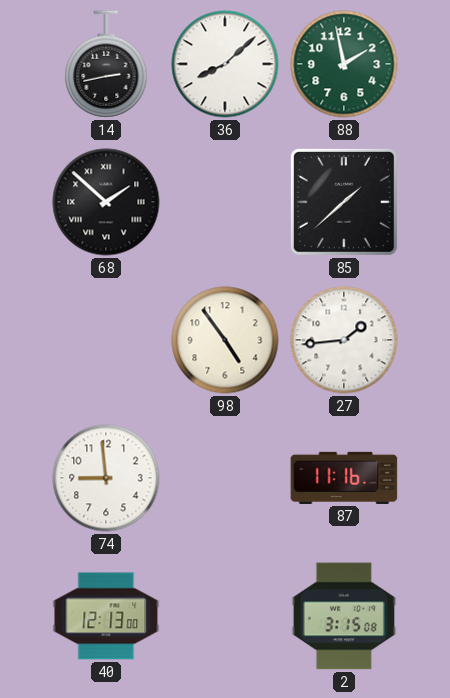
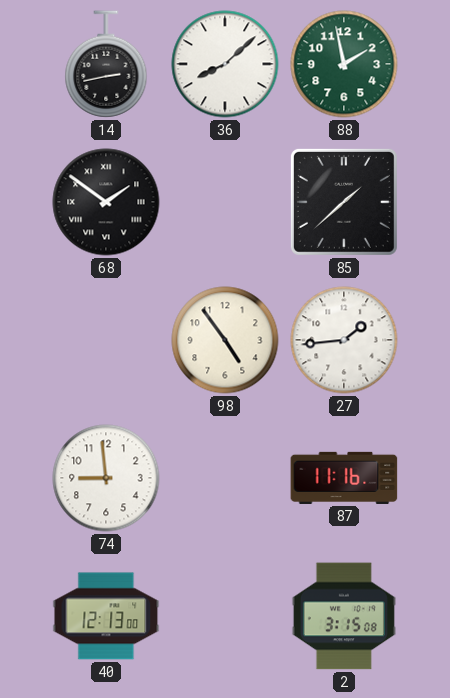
68: 1:52 -> 1:51 (106, 202)
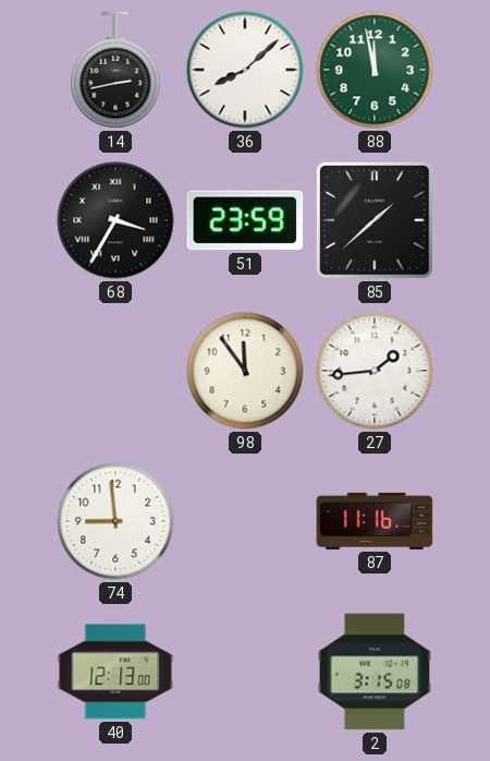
88: 1:58 -> 11:58 (375, 70)
68: 1:51 -> 3:35 (115, 220)
51: none -> 23:59 (245, 220)
98: 4:54 -> 11:54 (245, 371)
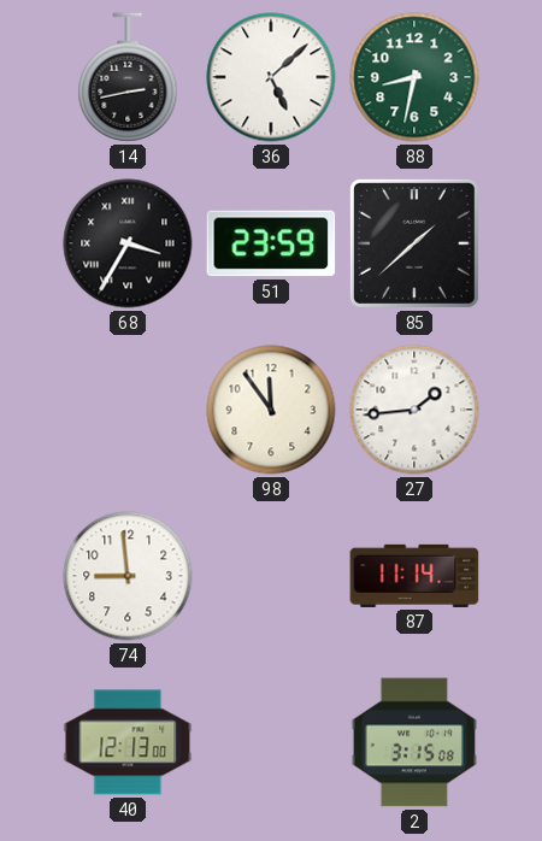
36: 8:08 -> 5:08 (271, 77)
88: 11:58 -> 8:32 (414, 77)
87: 11:16 -> 11:14 (414, 576)
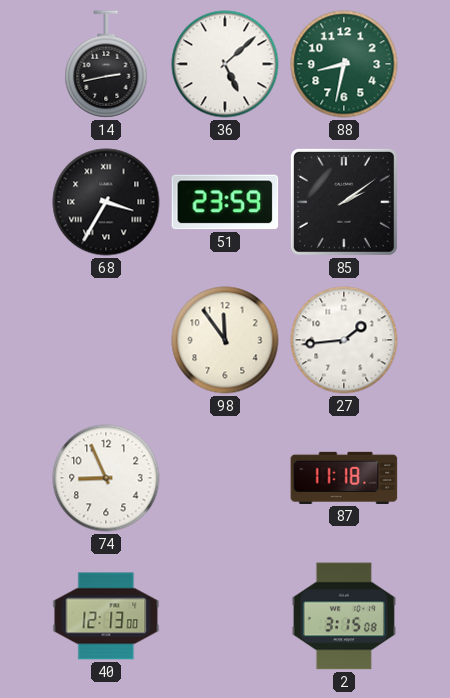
85: 1:38 -> 2:09 (344, 202)
74: 8:59 -> 8:56 (106, 478)
87: 11:14 -> 11:18 (344, 478)
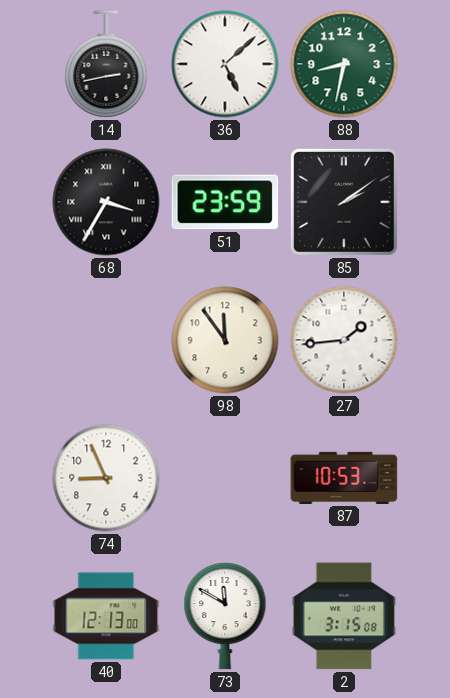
87: 11:18 -> 10:53 (344, 478)
73: none -> 11:50 (225, 617)
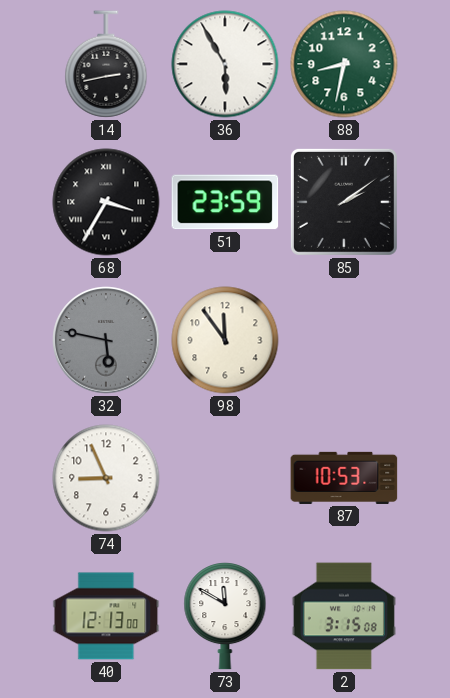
36: 5:08 -> 5:55 (225, 64)
32: none -> 5:47 (106, 340)
27: 1:44 -> none (344, 340)
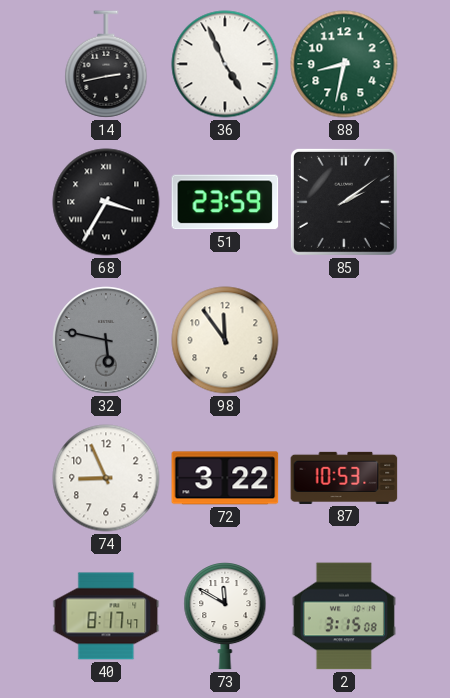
36: 5:55 -> 4:56 (225, 64)
72: none -> 3:22 (225, 478)
40: 12:13 -> 8:17 (106, 616)
